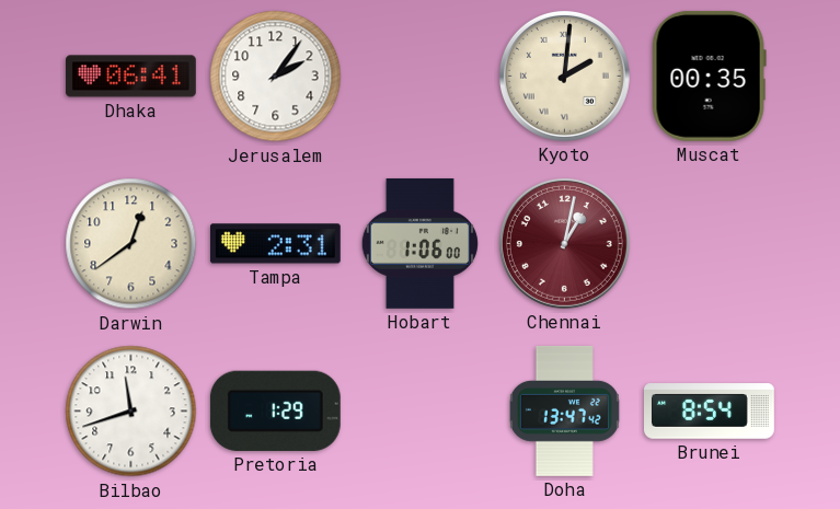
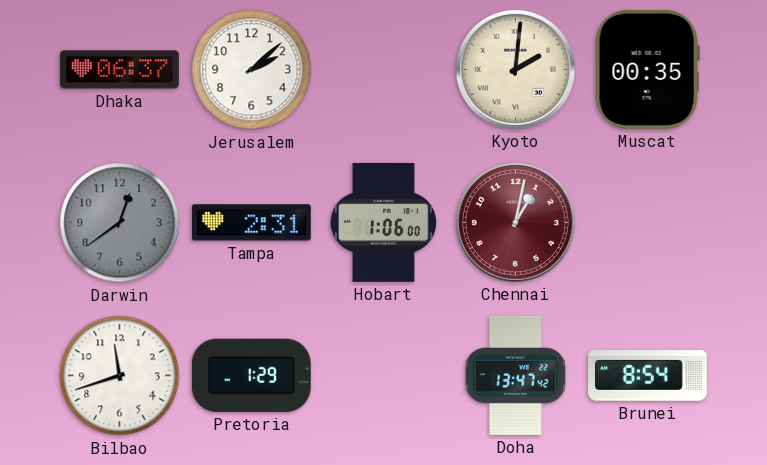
Dhaka: 06:41 -> 06:37 (120, 70)
Jerusalem: 2:06 -> 2:08 (252, 70)
Darwin dial: cream -> grey (120, 223)
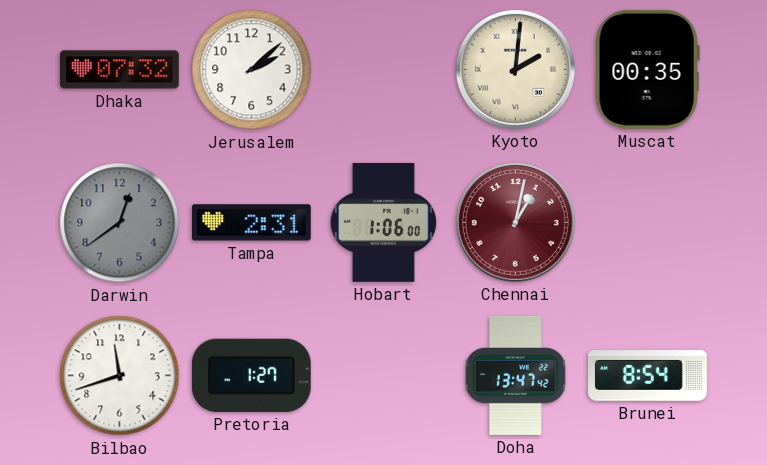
Dhaka: 06:37 -> 07:32 (120, 70)
Pretoria: 1:29 -> 1:27 (251, 375)
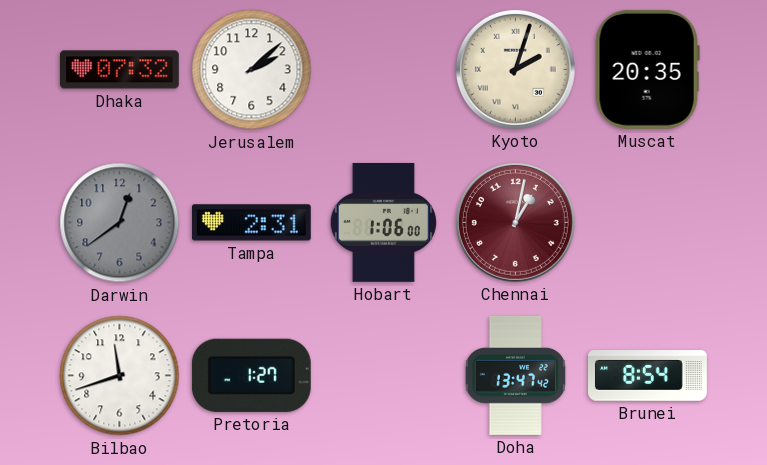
Kyoto: 2:01 -> 2:03 (515, 69)
Muscat: 00:35 -> 20:35 (647, 69)
